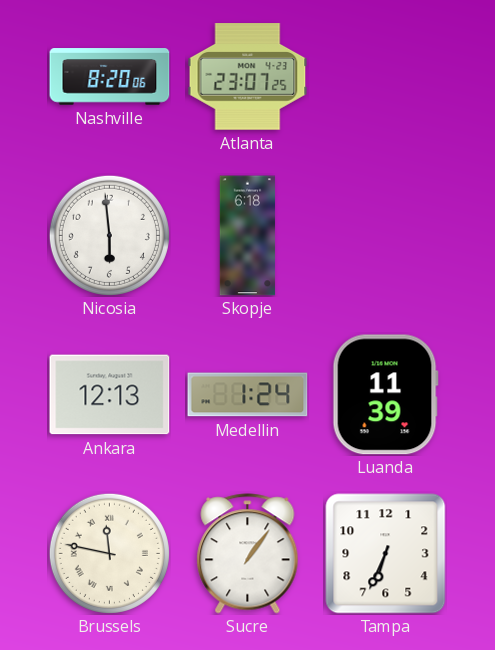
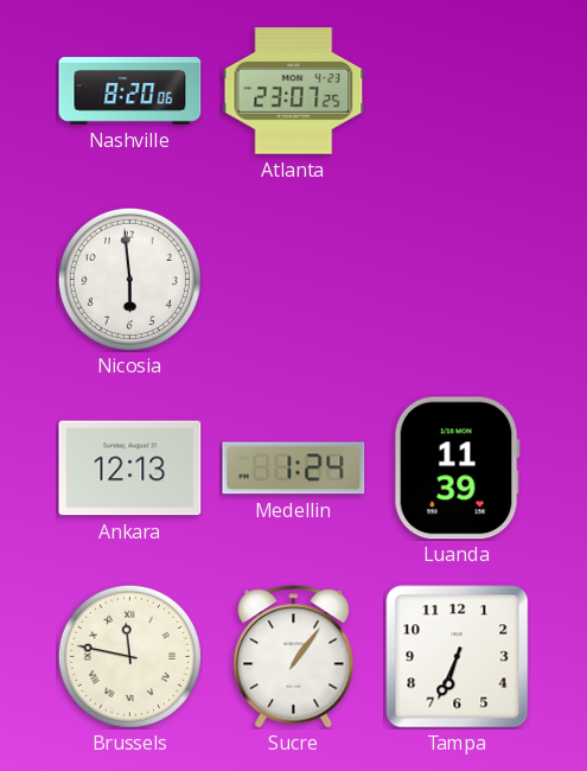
Skopje: 6:18 -> none (248, 236)
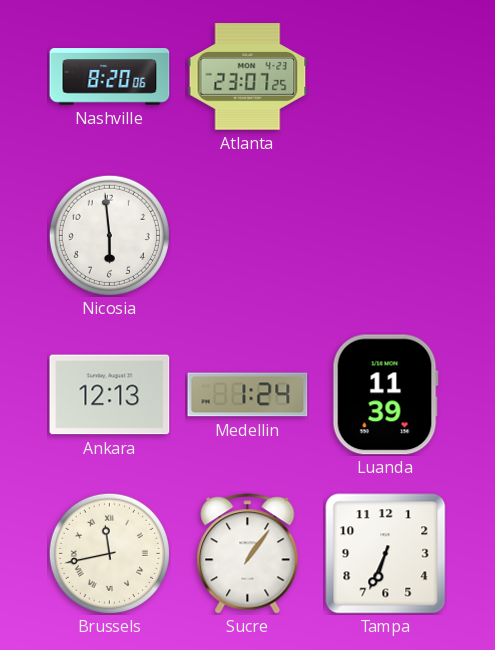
Brussels: 11:47 -> 11:43 (109, 553)
